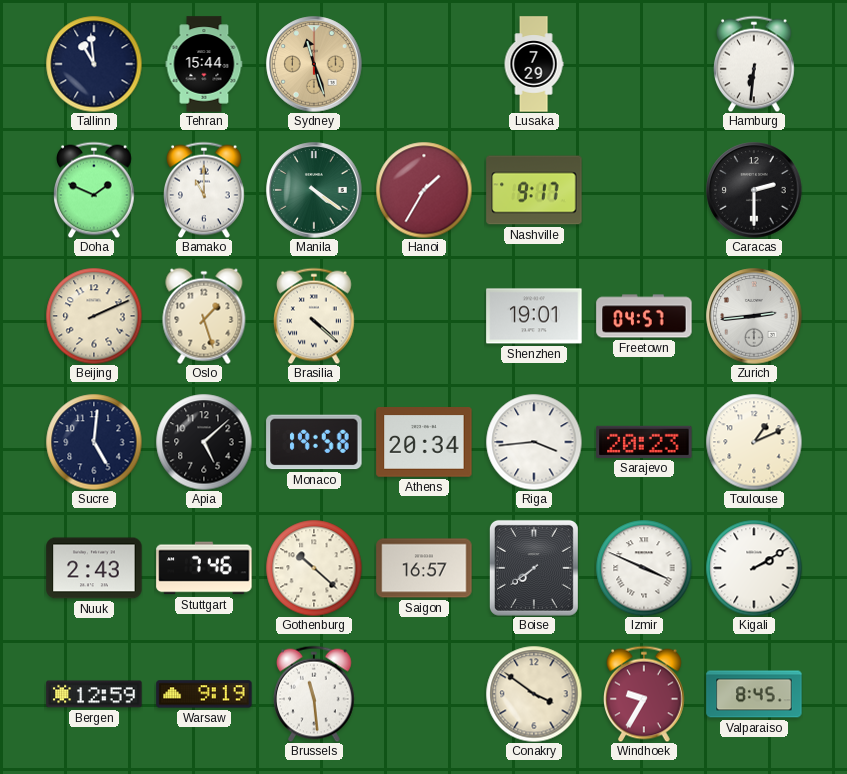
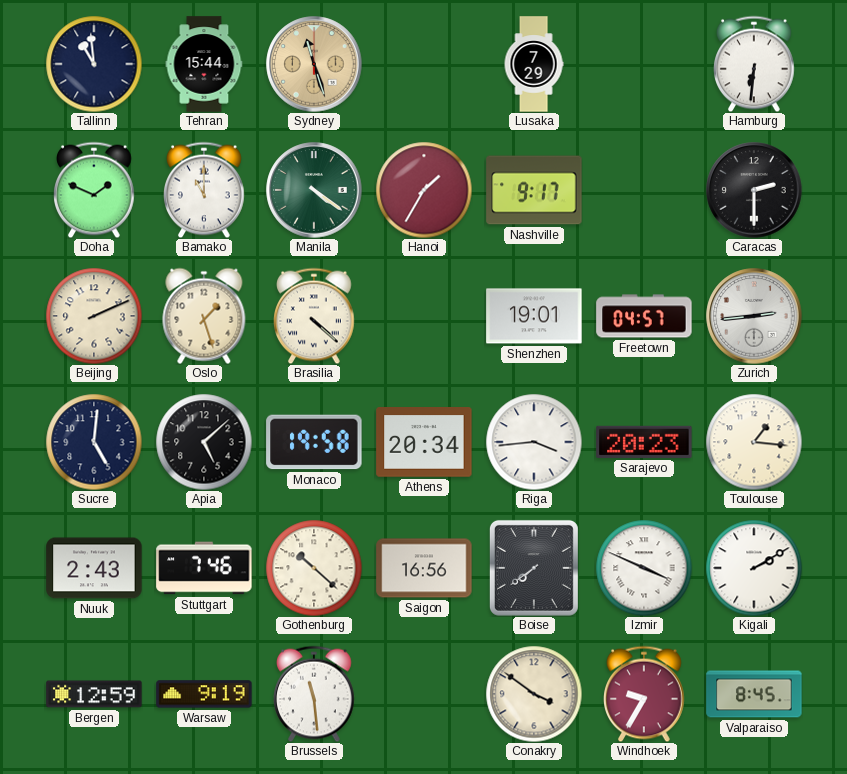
Toulouse: 1:11 -> 1:16 (754, 442)
Saigon: 16:57 -> 16:56 (424, 568)
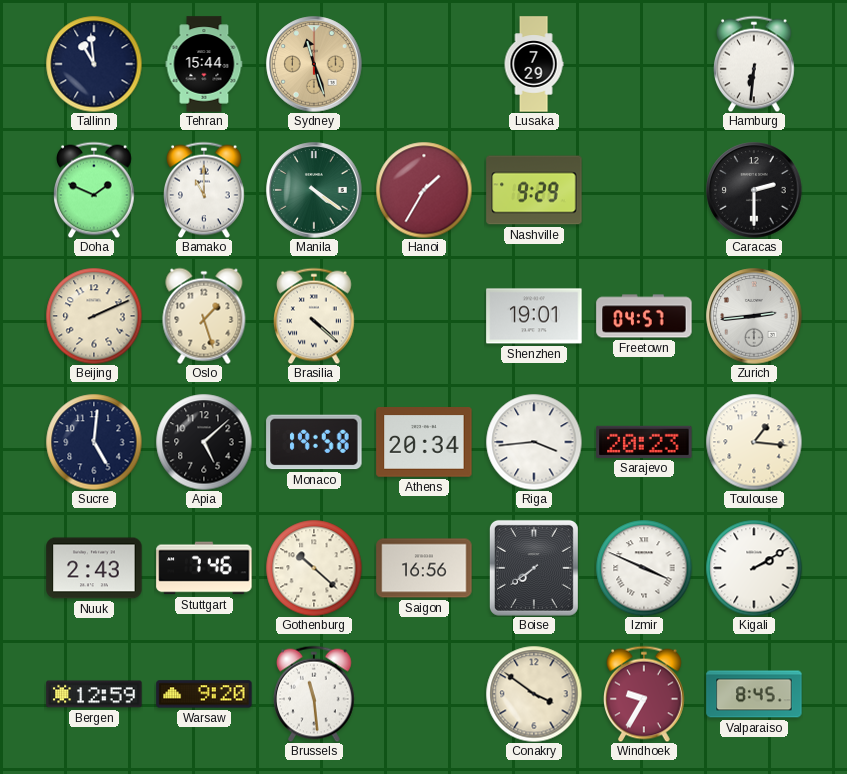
Nashville: 9:17 -> 9:29 (534, 190)
Warsaw: 9:19 -> 9:20 (204, 694)
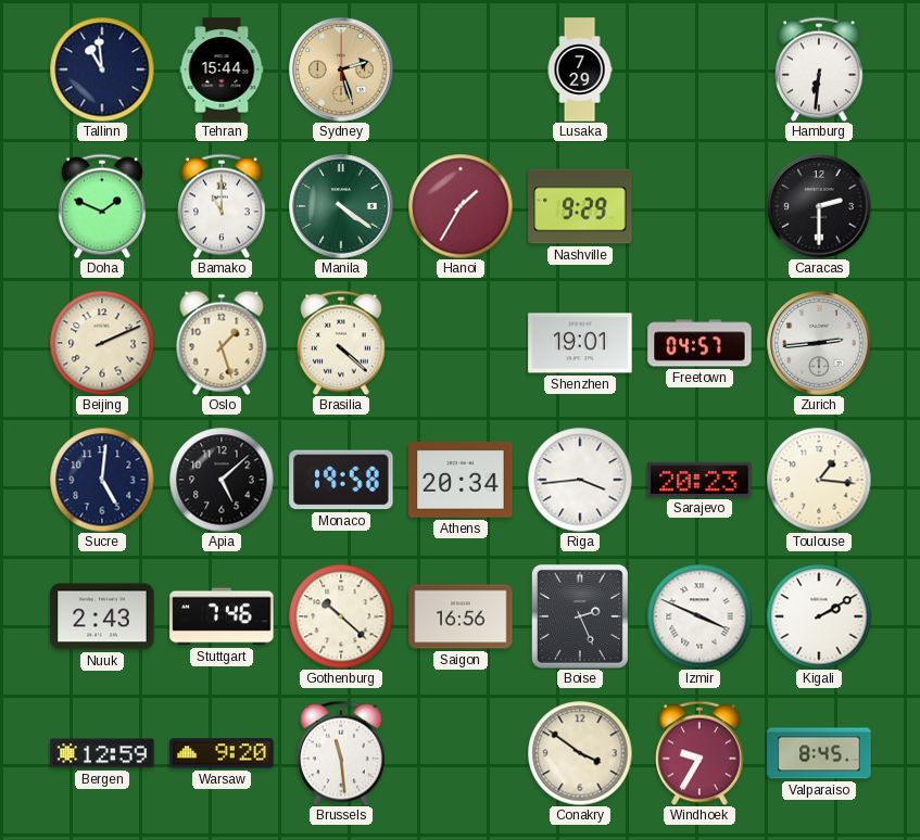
Sydney: 11:27 -> 2:27 (341, 69)
Boise: 7:39 -> 2:26 (580, 616)
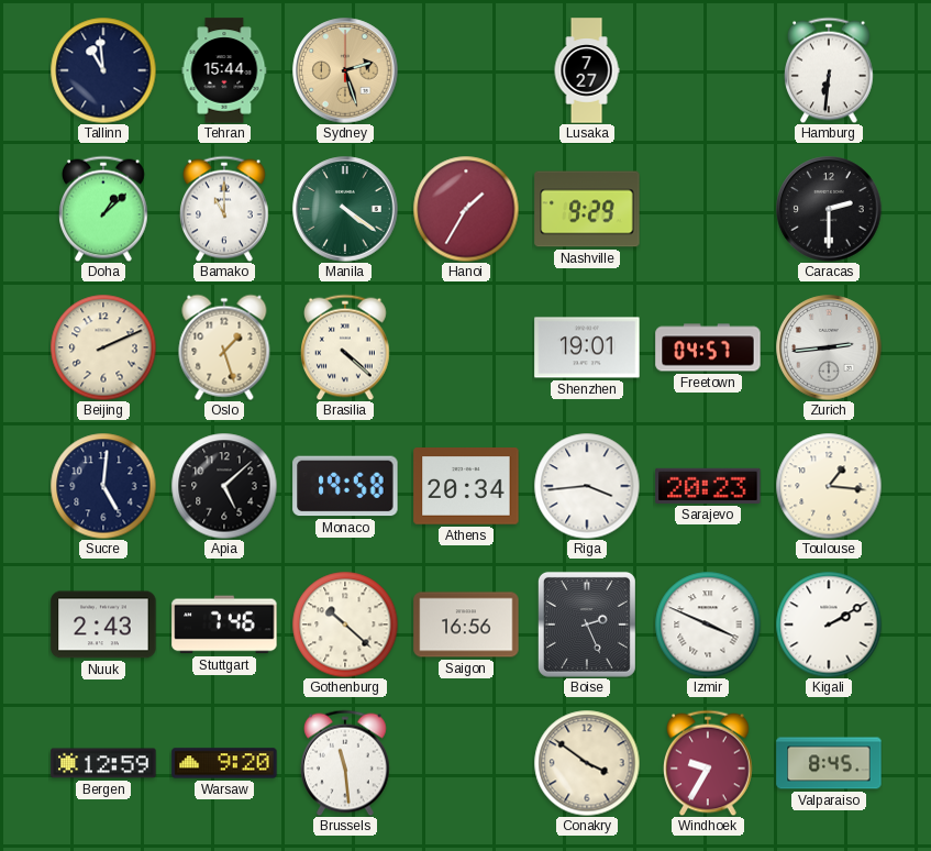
Lusaka: 7:29 -> 7:27 (587, 70)
Doha: 1:49 -> 1:08 (104, 209)
